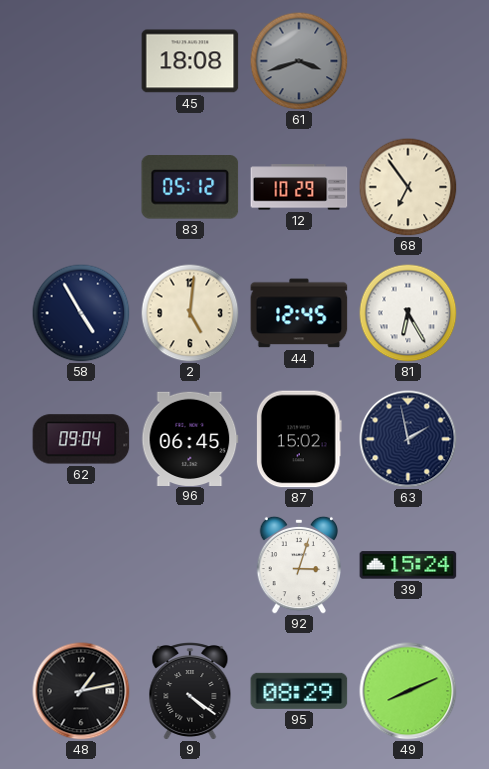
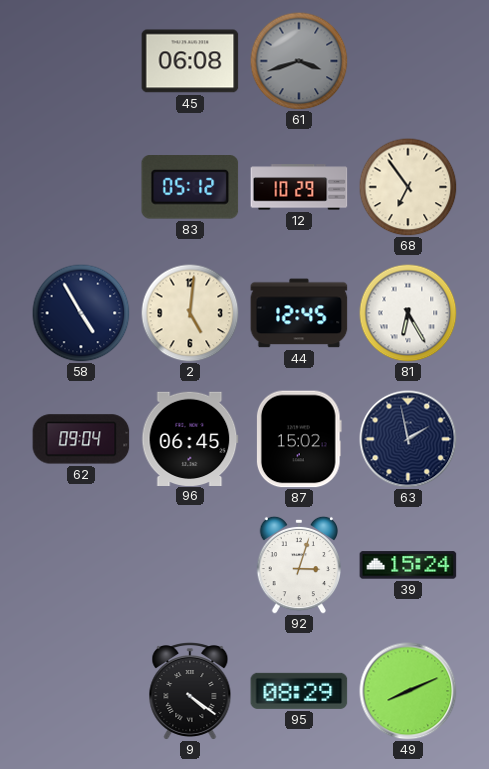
45: 18:08 -> 06:08 (190, 61)
48: 1:13 -> none (81, 691)
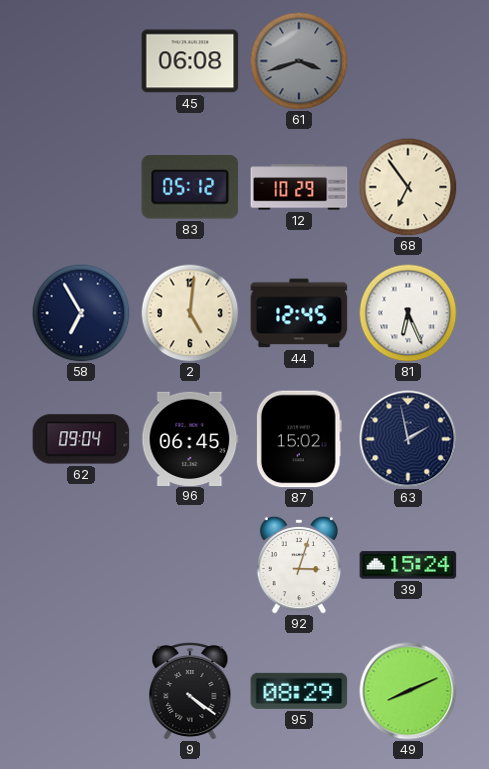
58: 4:55 -> 6:55 (81, 313)
81: 6:25 -> 6:26 (408, 313)
